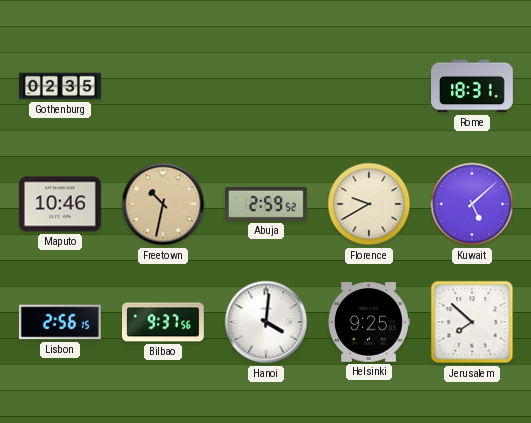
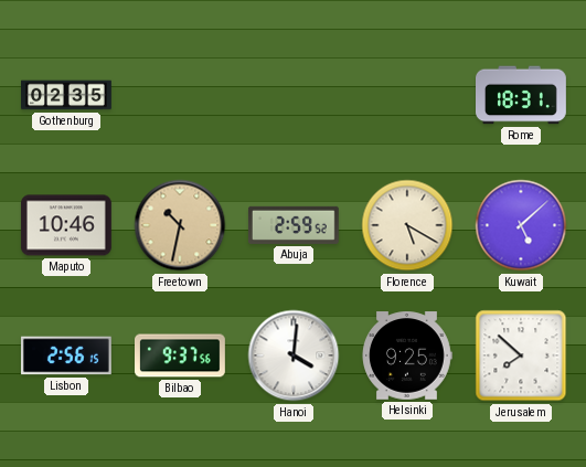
Florence: 9:40 -> 5:20 (407, 225)
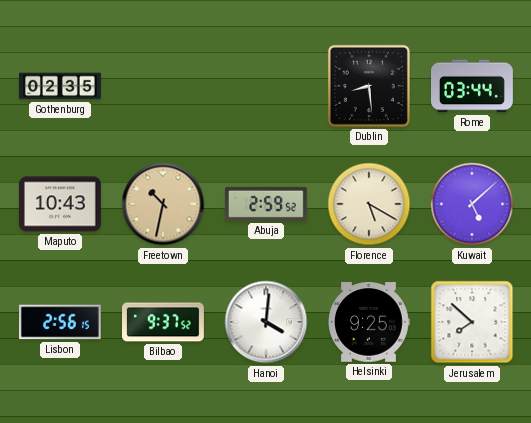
Dublin: none -> 8:29 (369, 86)
Rome: 18:31 -> 03:44 (473, 86)
Maputo: 10:46 -> 10:43 (60, 204)
Bilbao: 9:37:56 -> 9:37:52 (164, 322)
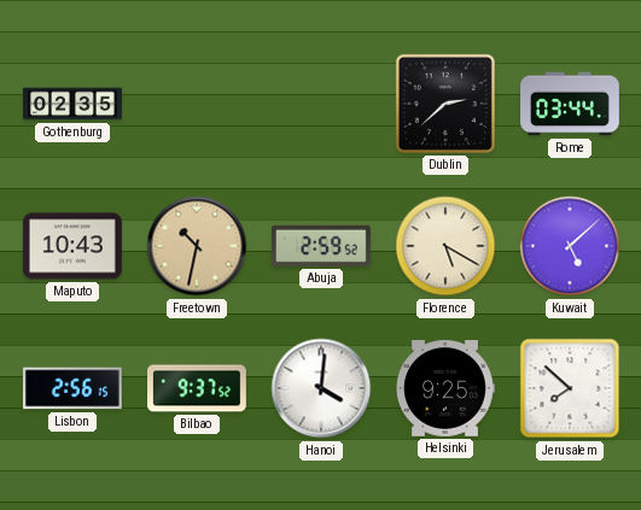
Dublin: 8:29 -> 2:38 (445, 104)
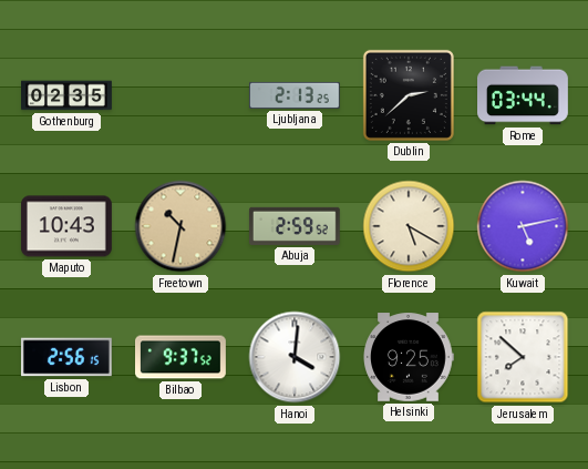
Ljubljana: none -> 2:13 (296, 95)
Kuwait: 5:08 -> 5:13 (523, 226)
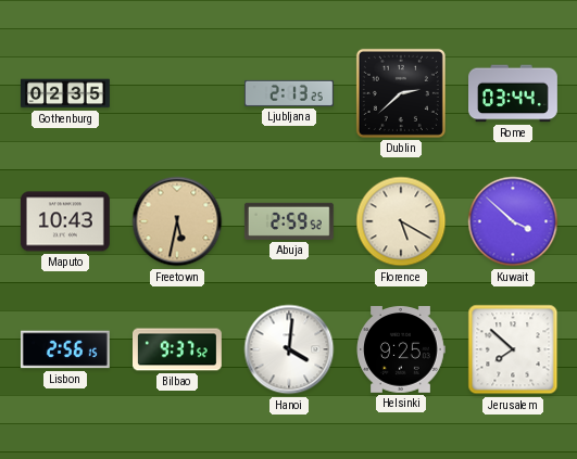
Freetown: 10:32 -> 5:32 (177, 221)
Kuwait: 5:13 -> 3:52 (513, 221)
